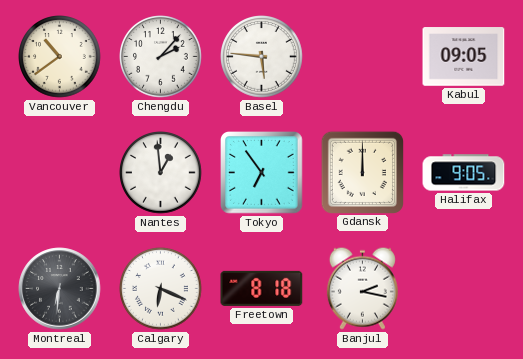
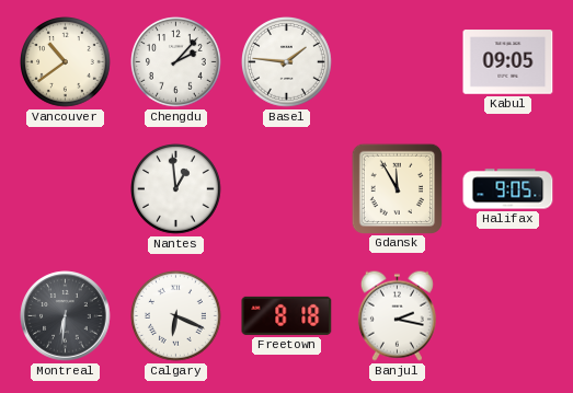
Basel: 5:46 -> 1:46 (287, 62)
Tokyo: 6:54 -> none (262, 173)
Gdansk: 12:00 -> 11:55 (397, 188)
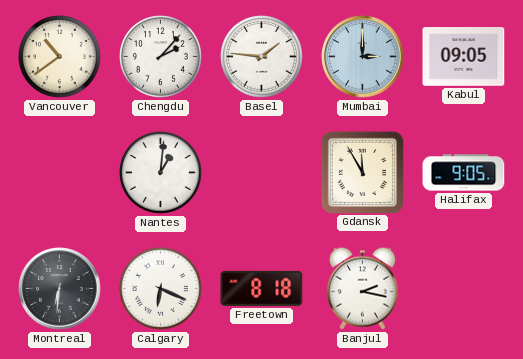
Mumbai: none -> 3:00 (363, 57)
Nantes: 12:59 -> 1:01 (161, 173)
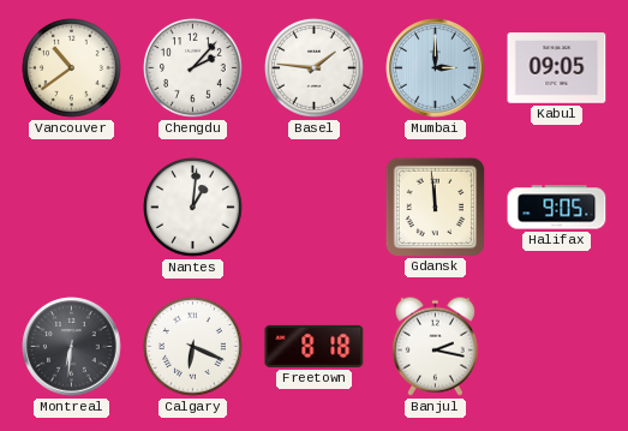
Gdansk: 11:55 -> 11:59 (435, 206)
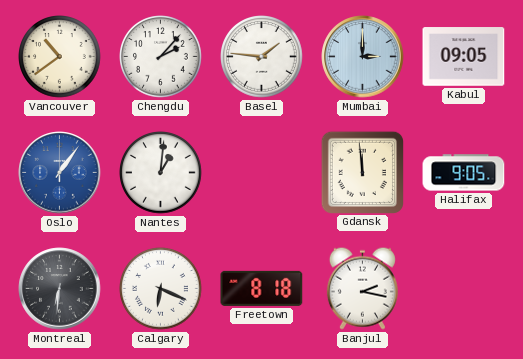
Oslo: none -> 1:06 (60, 173)
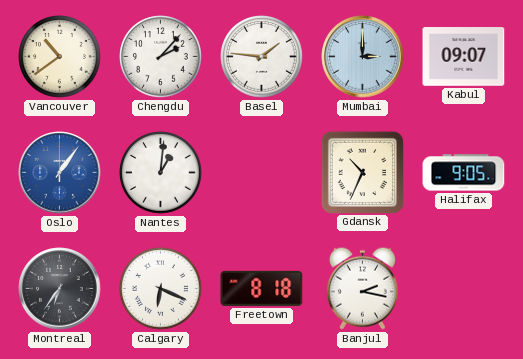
Kabul: 09:05 -> 09:07 (464, 57)
Gdansk: 11:59 -> 10:34 (362, 172)
Montreal: 6:31 -> 6:36 (60, 289)
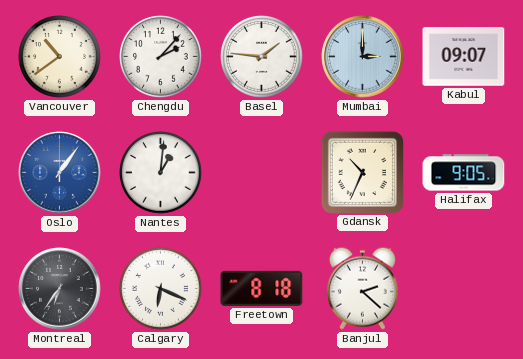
Banjul: 2:17 -> 2:22 (362, 288)
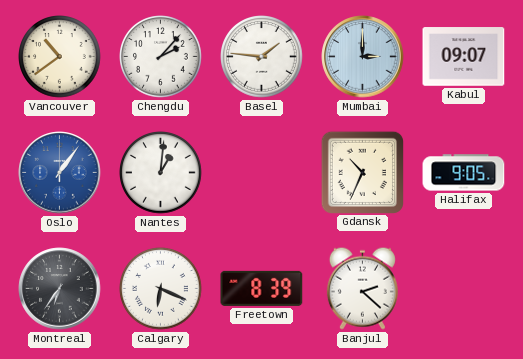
Freetown: 8:18 -> 8:39 (262, 288)
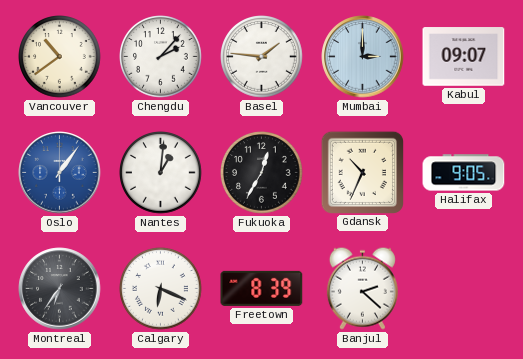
Fukuoka: none -> 12:35 (262, 173)
